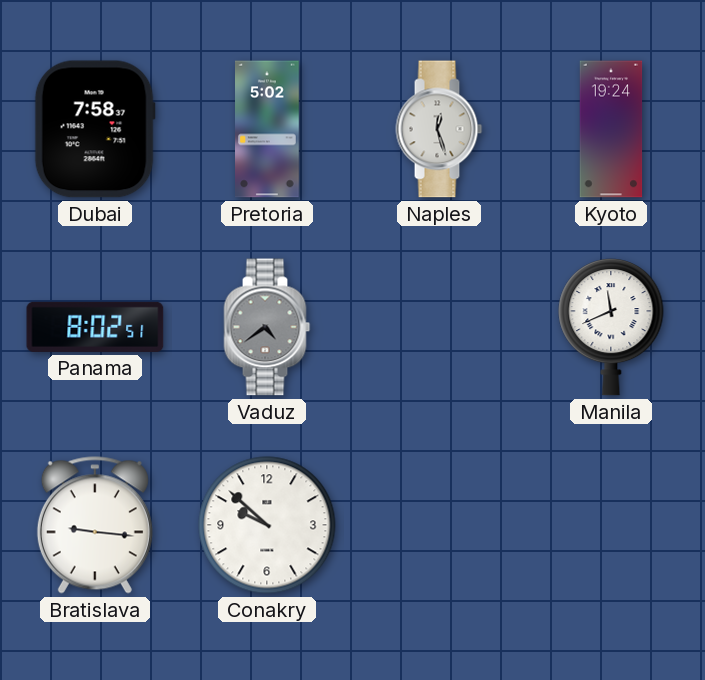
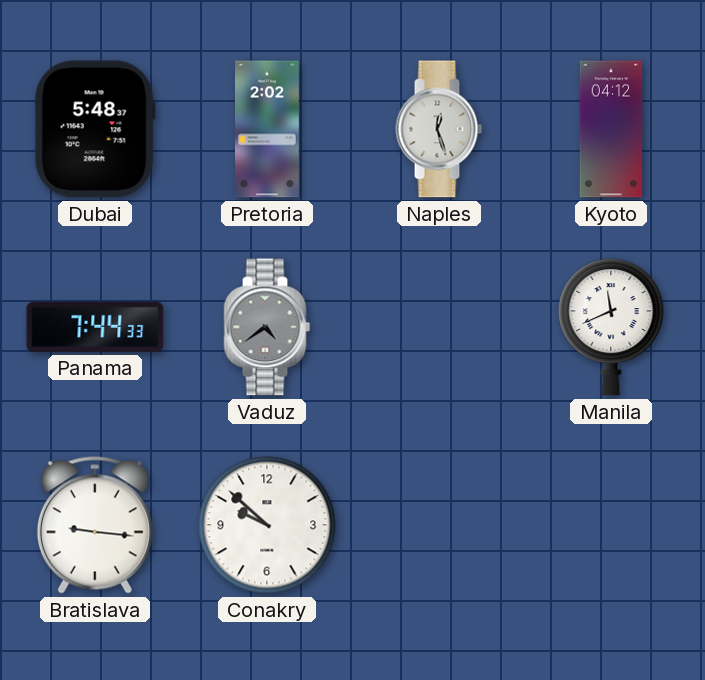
Dubai: 7:58 -> 5:48 (95, 129)
Pretoria: 5:02 -> 2:02 (268, 129)
Kyoto: 19:24 -> 04:12 (611, 129)
Panama: 8:02 -> 7:44 (95, 327)
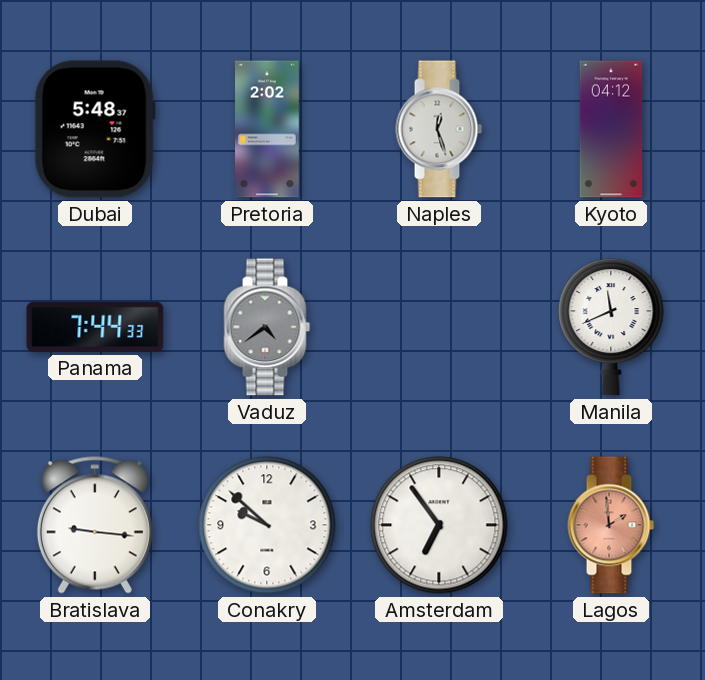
Amsterdam: none -> 6:54 (439, 525)
Lagos: none -> 1:59 (611, 525)
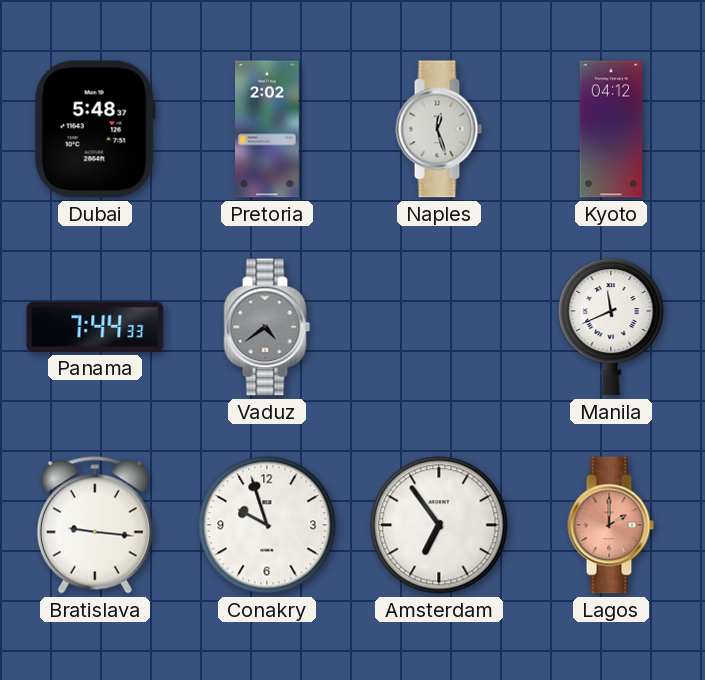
Conakry: 9:52 -> 9:57 (267, 525)
Lagos: 1:59 -> 2:00 (611, 525)
